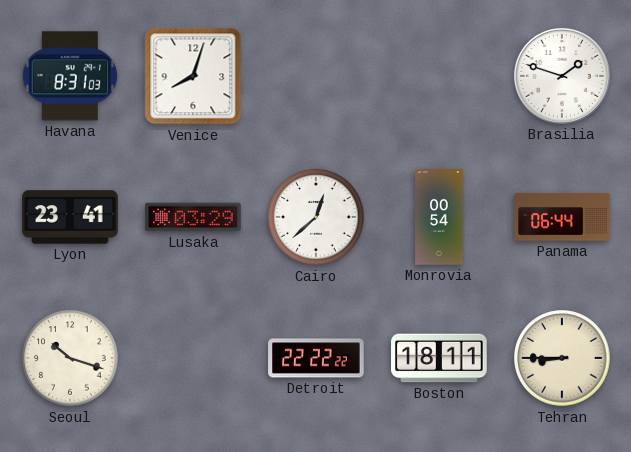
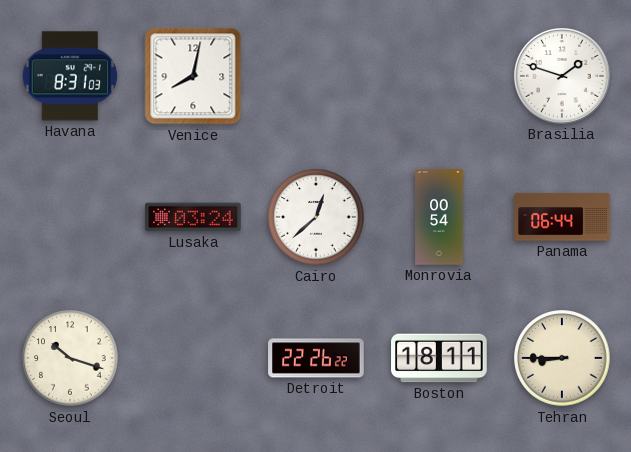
Venice: 8:03 -> 8:02 (193, 76)
Lyon: 23:41 -> none (70, 217)
Lusaka: 03:29 -> 03:24 (193, 217)
Detroit: 22:22 -> 22:26 (316, 358)
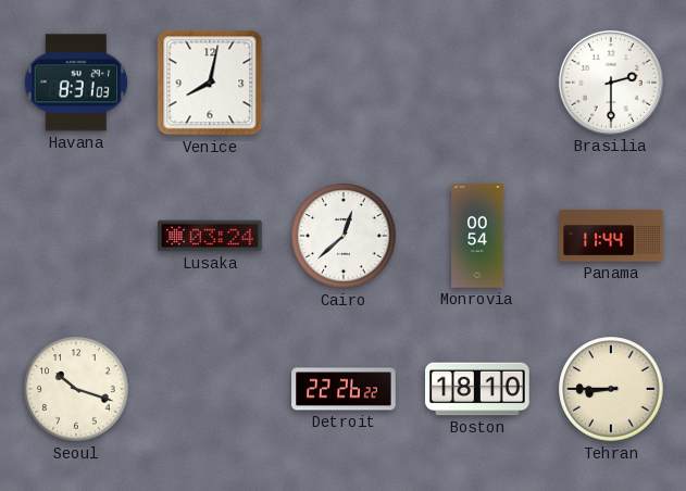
Brasilia: 1:48 -> 2:30 (611, 83)
Panama: 06:44 -> 11:44 (611, 236)
Boston: 18:11 -> 18:10 (477, 389)
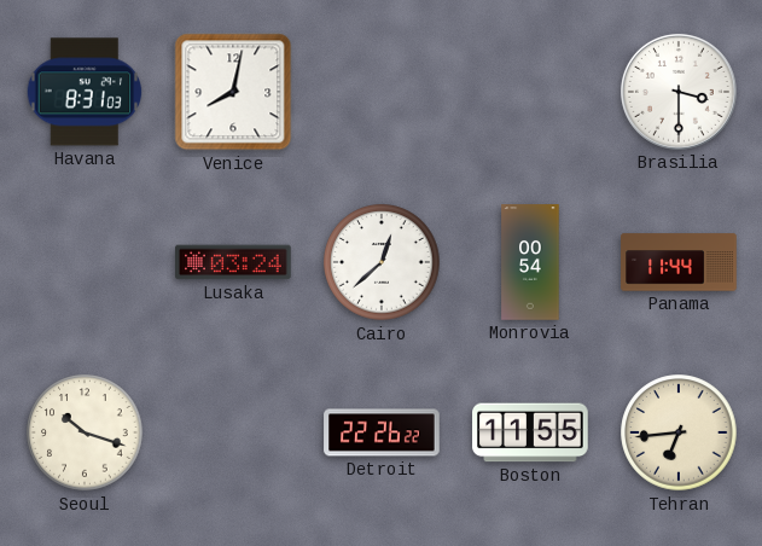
Brasilia: 2:30 -> 3:30 (679, 92)
Boston: 18:10 -> 11:55 (530, 432)
Tehran: 8:45 -> 6:44 (679, 432)
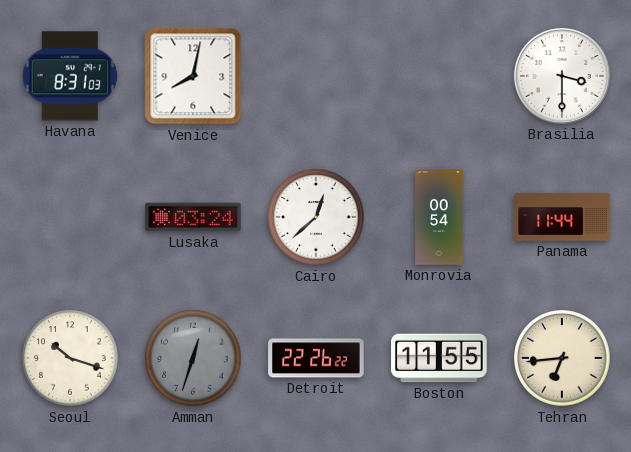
Amman: none -> 12:33 (193, 358)
